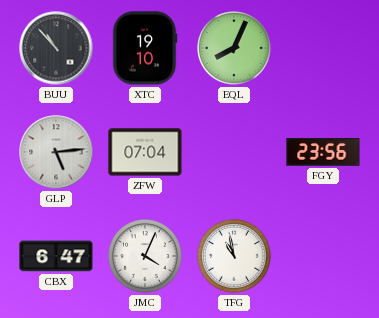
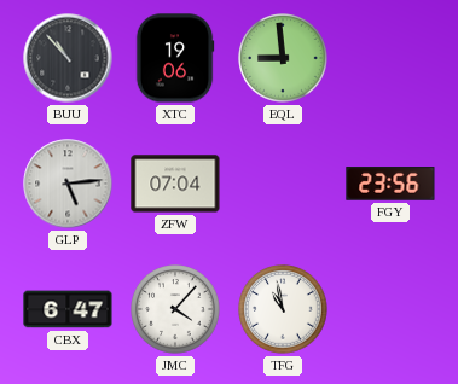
XTC: 19:10 -> 19:06 (175, 58)
EQL: 8:04 -> 8:59 (283, 58)
JMC: 4:04 -> 4:07 (175, 309)
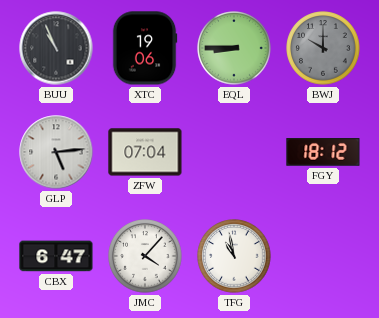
BUU: 10:53 -> 10:56 (56, 48)
EQL: 8:59 -> 8:45 (234, 48)
BWJ: none -> 10:00 (323, 48)
FGY: 23:56 -> 18:12 (323, 153)
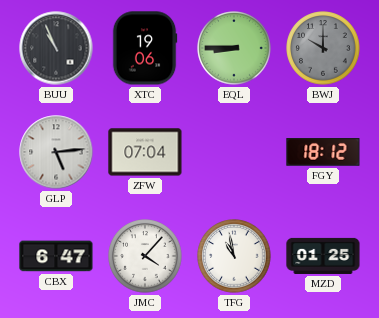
MZD: none -> 01:25 (323, 256)
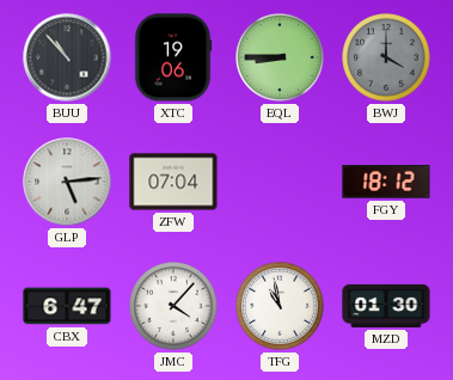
BUU: 10:56 -> 10:53 (67, 57)
BWJ: 10:00 -> 4:00 (386, 57)
MZD: 01:25 -> 01:30 (386, 306)
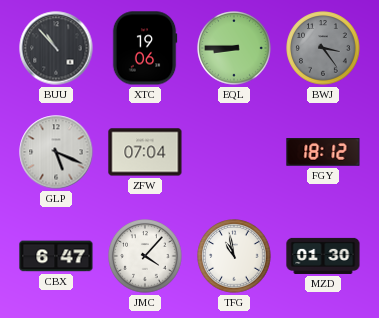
BWJ: 4:00 -> 3:24 (323, 48)
GLP: 5:14 -> 5:19 (56, 152)
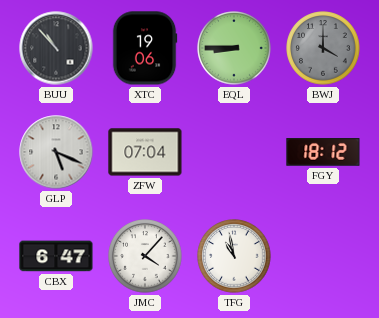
BWJ: 3:24 -> 4:00 (323, 48)
MZD: 01:30 -> none (323, 256)
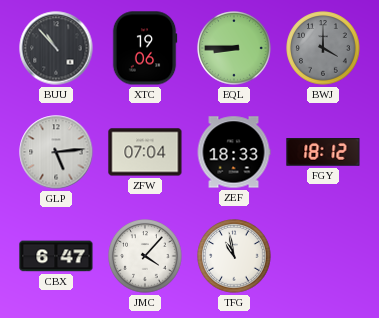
GLP: 5:19 -> 5:14 (56, 152)
ZEF: none -> 18:33 (234, 152)
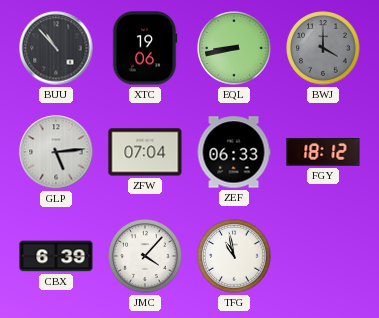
EQL: 8:45 -> 8:43 (234, 48)
ZEF: 18:33 -> 06:33 (234, 152)
CBX: 6:47 -> 6:39 (56, 256)
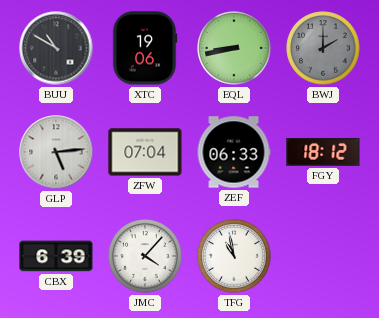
BUU: 10:53 -> 10:50 (56, 48)
BWJ: 4:00 -> 2:00 (323, 48)
